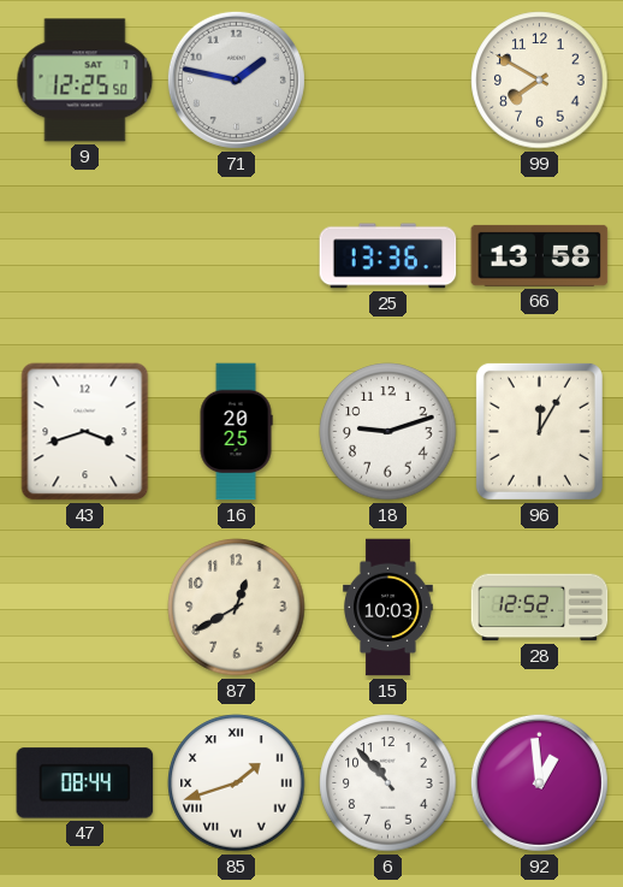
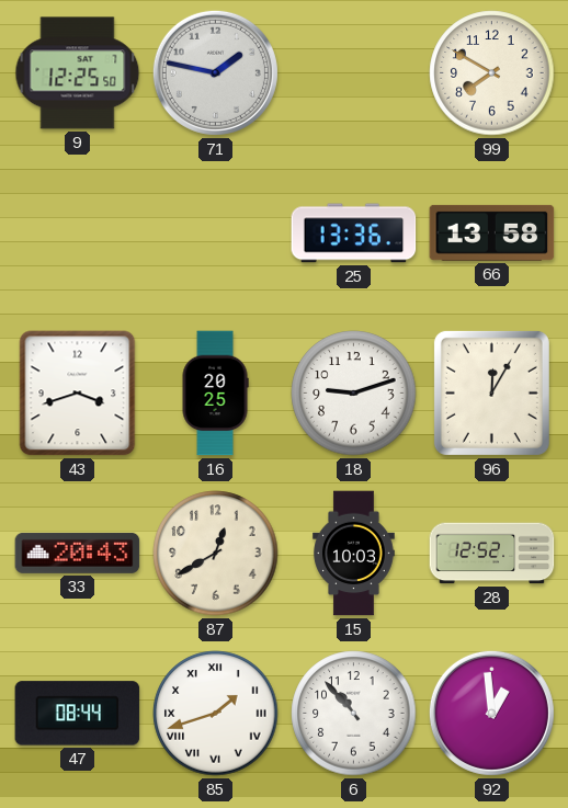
33: none -> 20:43 (78, 553)
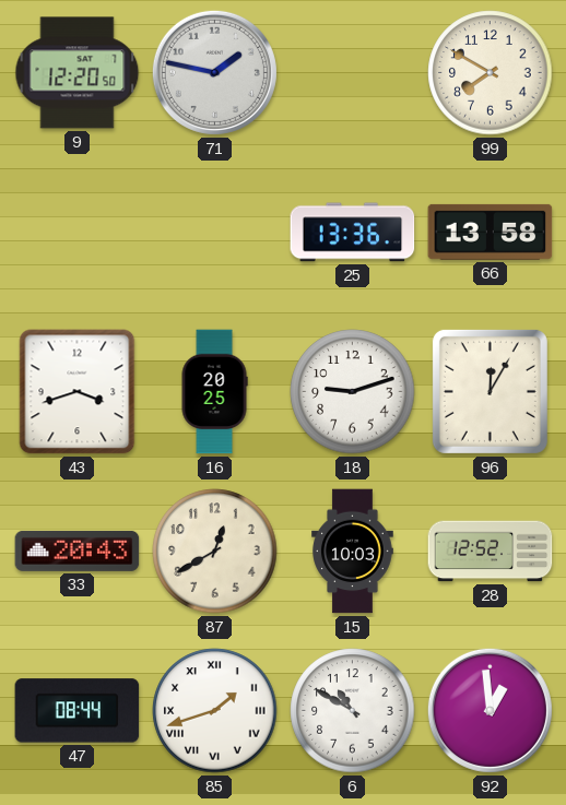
9: 12:25 -> 12:20 (78, 73)
6: 10:53 -> 10:50 (353, 711)
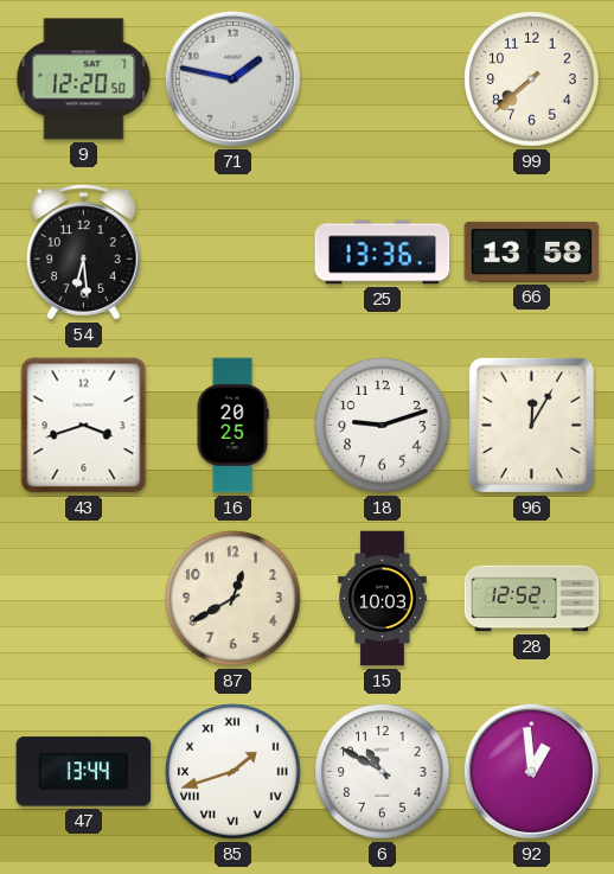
99: 7:50 -> 7:38 (532, 79)
54: none -> 6:29 (84, 253)
33: 20:43 -> none (78, 551)
47: 08:44 -> 13:44 (84, 772)
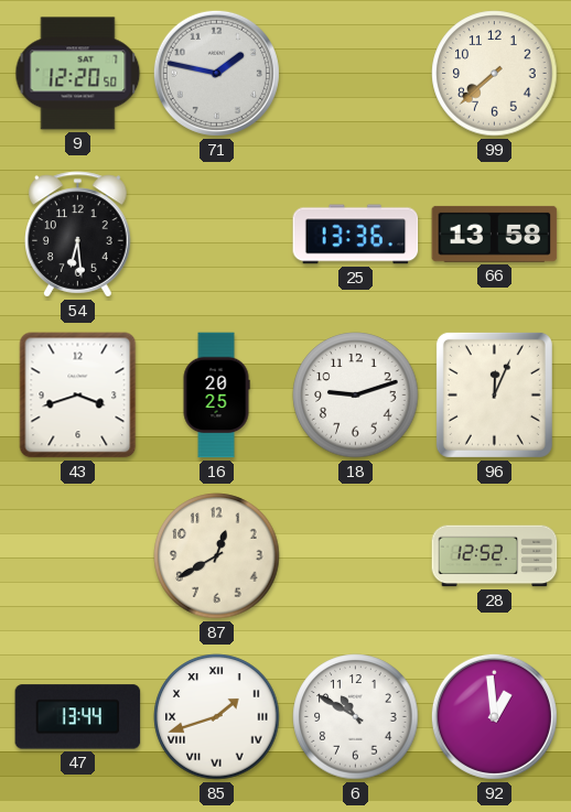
96: 12:05 -> 12:04 (494, 394)
15: 10:03 -> none (383, 599)
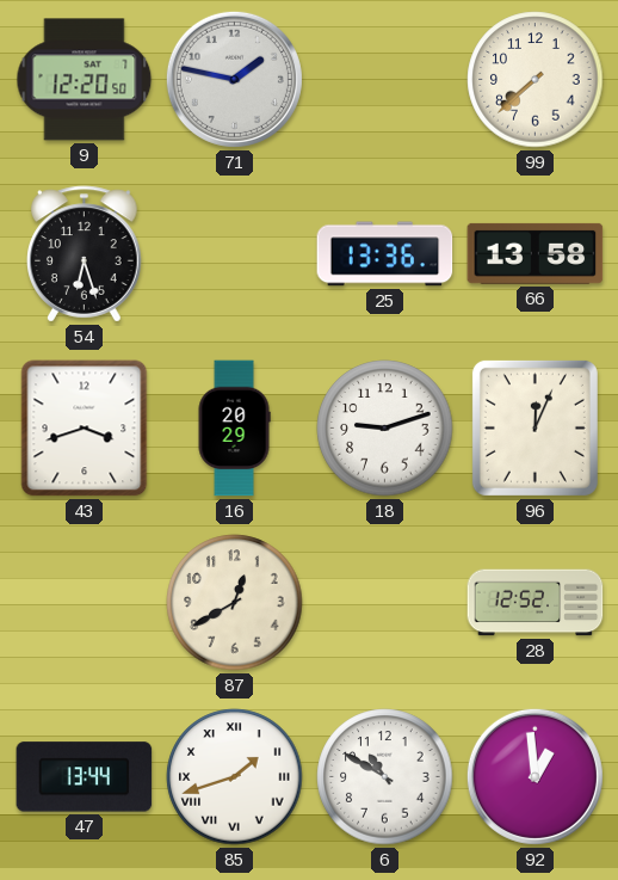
54: 6:29 -> 6:27 (85, 254)
16: 20:25 -> 20:29 (234, 429)
